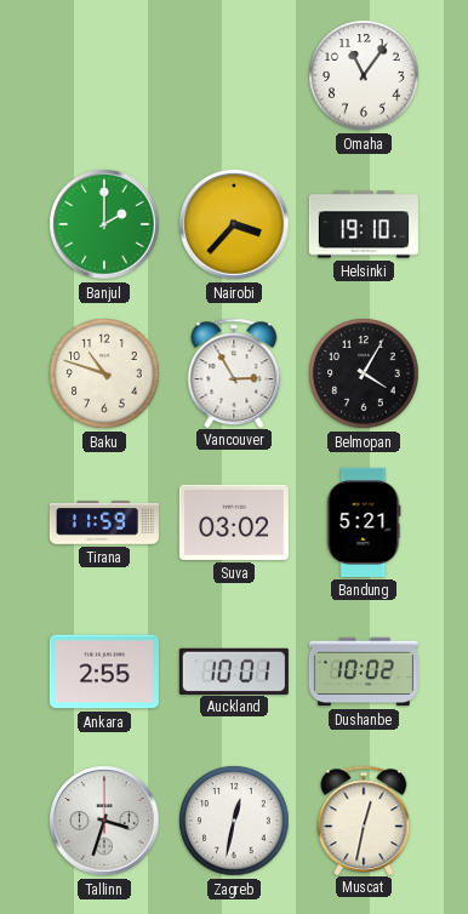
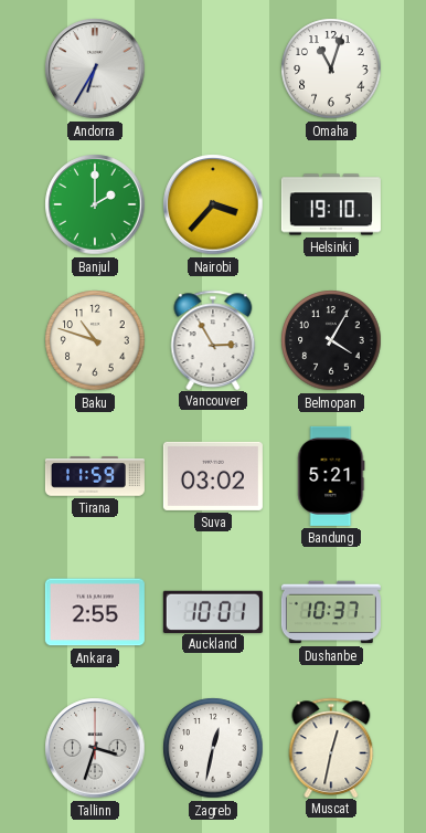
Andorra: none -> 6:35 (95, 68)
Omaha: 11:06 -> 11:03 (331, 68)
Dushanbe: 10:02 -> 10:37 (331, 612)
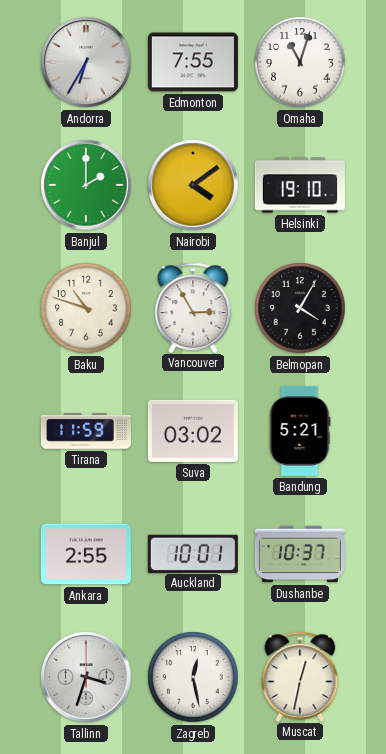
Edmonton: none -> 7:55 (193, 62)
Nairobi: 3:37 -> 4:09 (193, 185)
Zagreb: 12:32 -> 12:28 (193, 677)
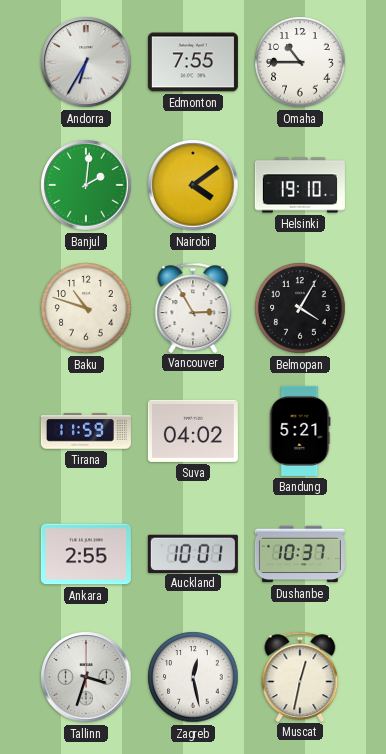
Omaha: 11:03 -> 10:45 (300, 62)
Banjul: 2:00 -> 2:01 (86, 185)
Suva: 03:02 -> 04:02 (193, 431)
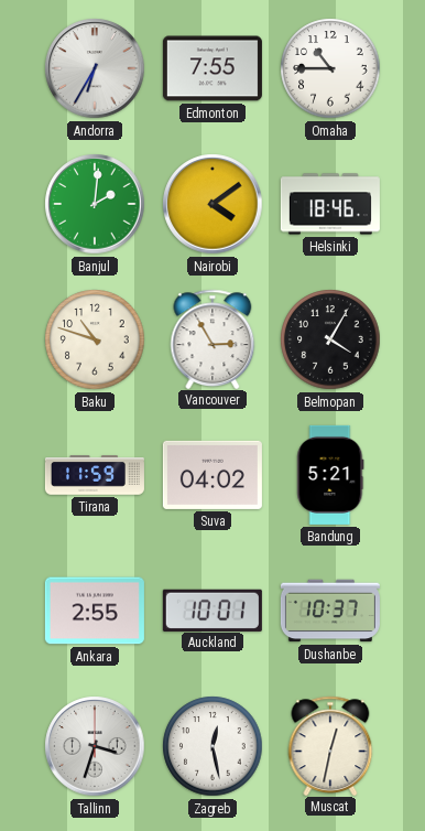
Helsinki: 19:10 -> 18:46 (330, 204)
